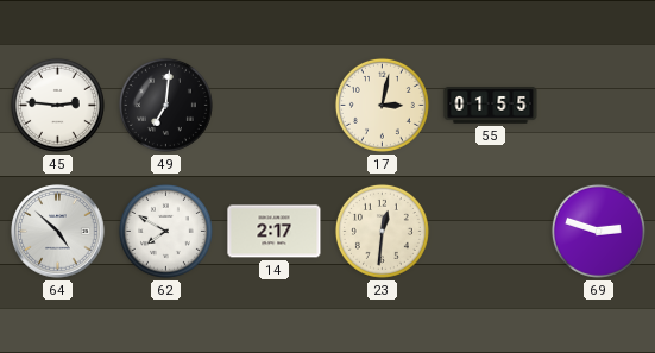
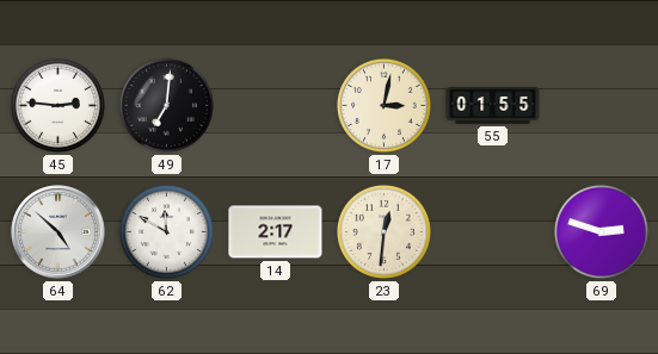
62: 7:50 -> 11:50 (166, 231)
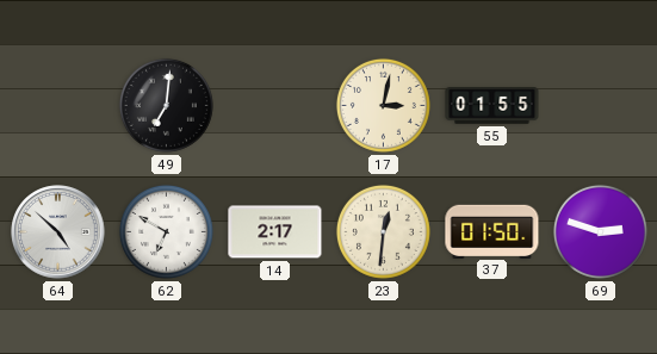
45: 2:46 -> none (57, 105)
62: 11:50 -> 6:50 (166, 231)
37: none -> 01:50 (492, 231)
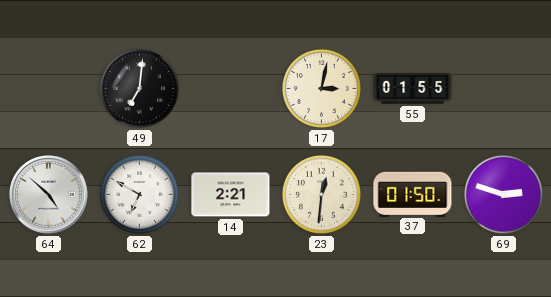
14: 2:17 -> 2:21 (231, 195)
